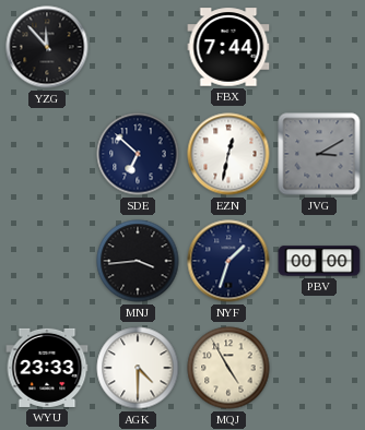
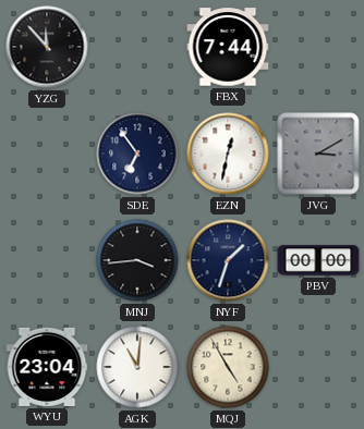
SDE: 6:52 -> 6:54 (137, 154)
WYU: 23:33 -> 23:04 (47, 367)
AGK: 4:30 -> 11:01 (137, 367)
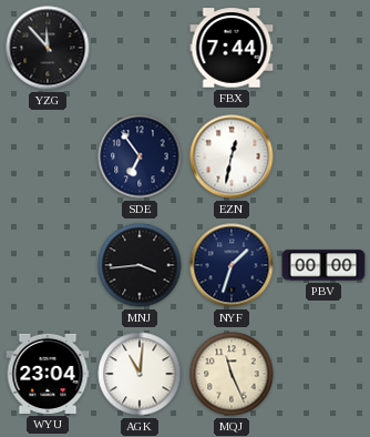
JVG: 3:10 -> none (318, 154)
MQJ: 4:55 -> 11:26 (232, 374)
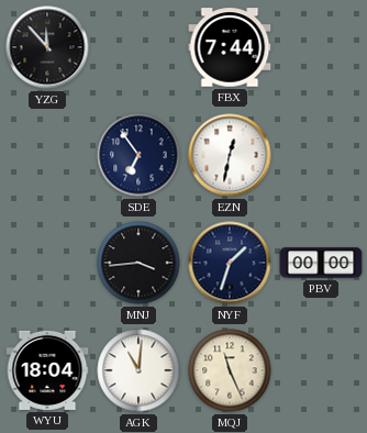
WYU: 23:04 -> 18:04 (47, 370)
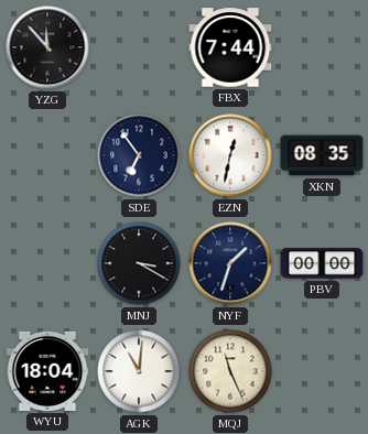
XKN: none -> 08:35 (322, 155)
MNJ: 3:44 -> 3:20 (139, 263)
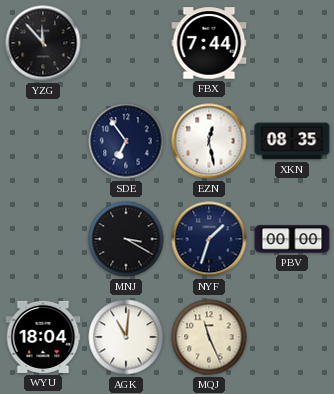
EZN: 12:32 -> 12:28 (209, 141)
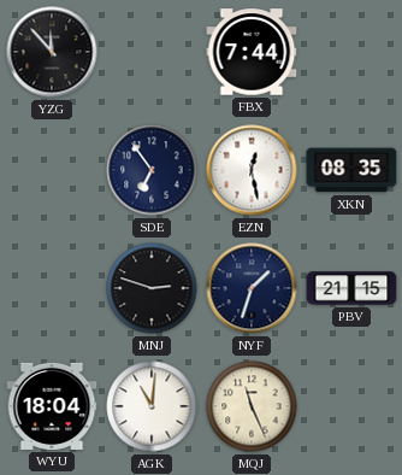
MNJ: 3:20 -> 2:48 (152, 288)
PBV: 00:00 -> 21:15 (351, 288)
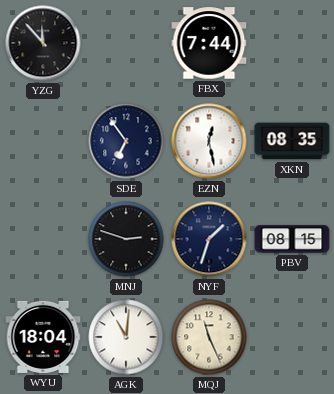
PBV: 21:15 -> 08:15 (292, 239)
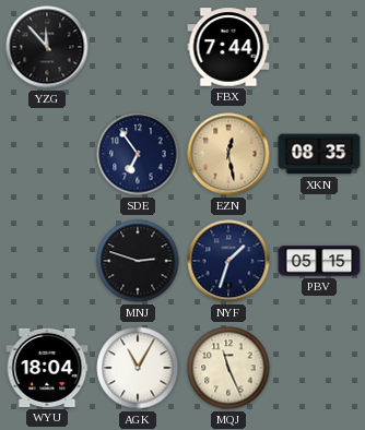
EZN dial: white -> champagne (228, 154)
PBV: 08:15 -> 05:15 (319, 261)
AGK: 11:01 -> 11:05 (138, 368)
